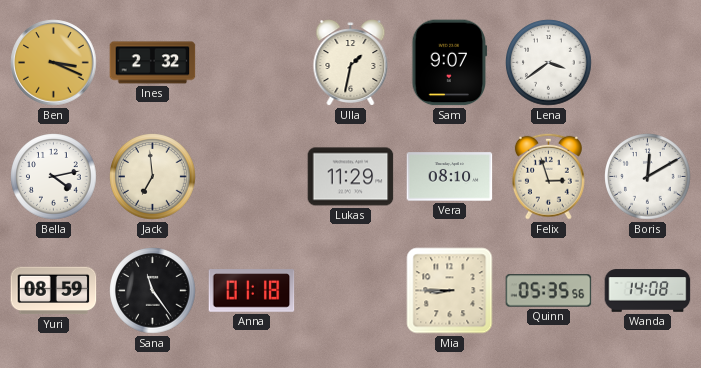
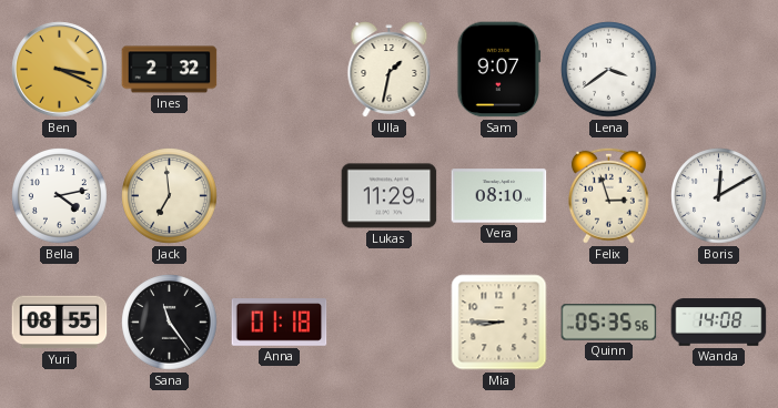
Yuri: 08:59 -> 08:55 (60, 323)
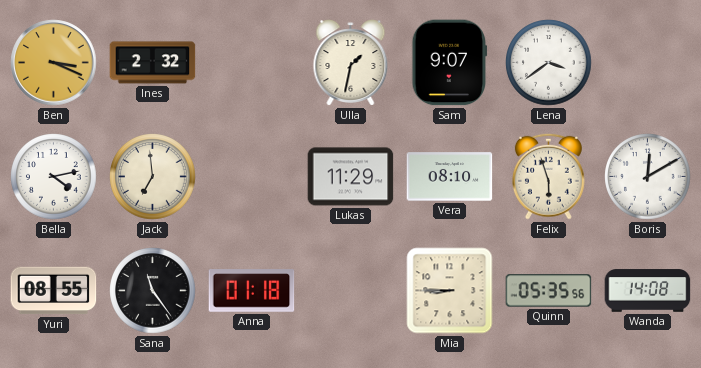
Felix: 2:57 -> 5:57 (548, 176)
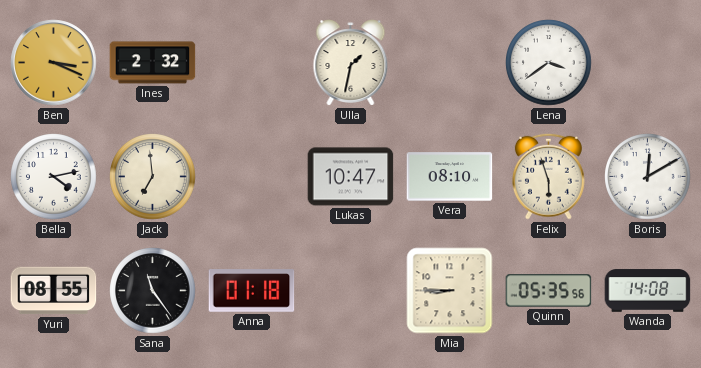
Sam: 9:07 -> none (450, 63)
Lukas: 11:29 -> 10:47 (351, 177)
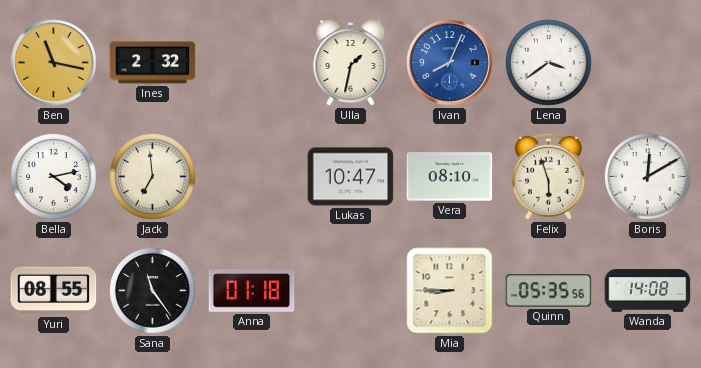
Ben: 3:19 -> 11:17 (54, 63)
Ivan: none -> 8:04 (450, 63)
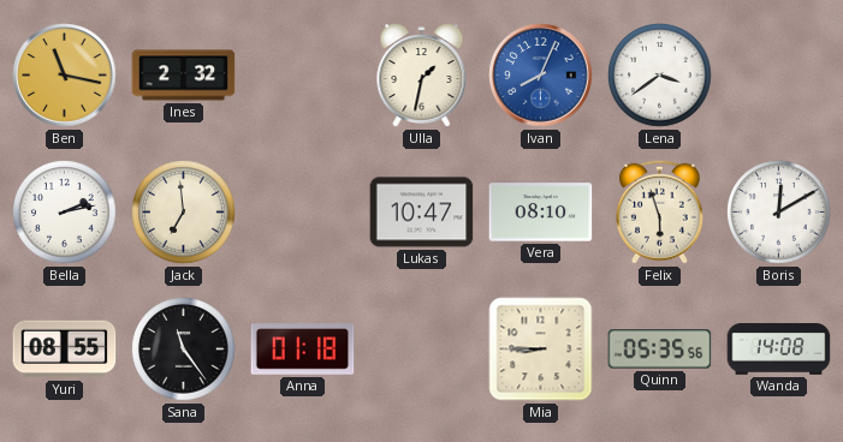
Bella: 4:13 -> 2:13 (65, 213)
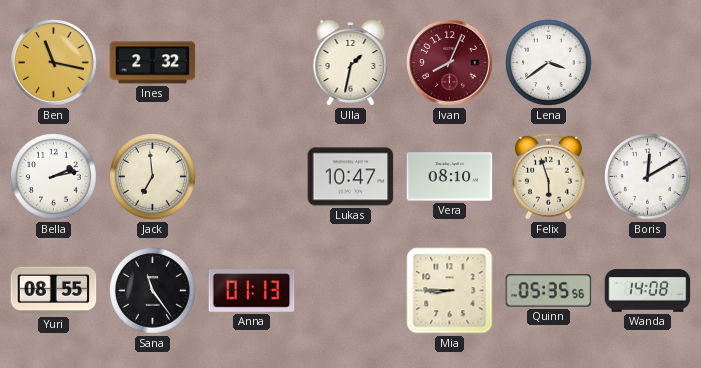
Ivan dial: blue -> burgundy (450, 63)
Anna: 01:18 -> 01:13 (252, 291)
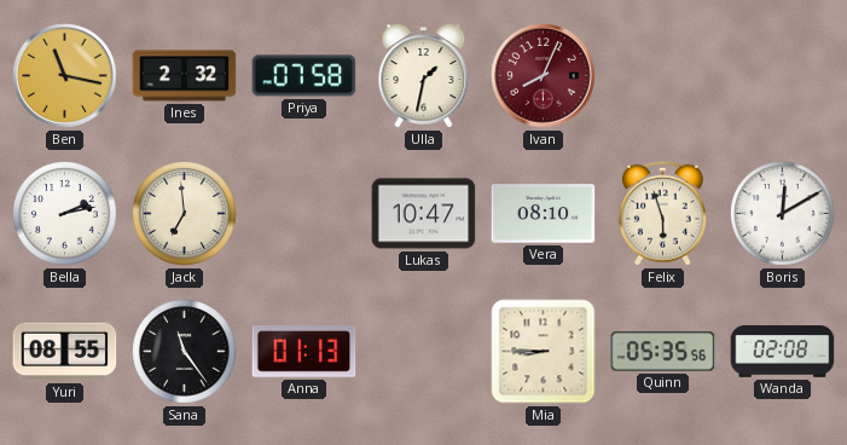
Priya: none -> 07:58 (304, 76)
Lena: 3:39 -> none (549, 63)
Wanda: 14:08 -> 02:08 (783, 352)
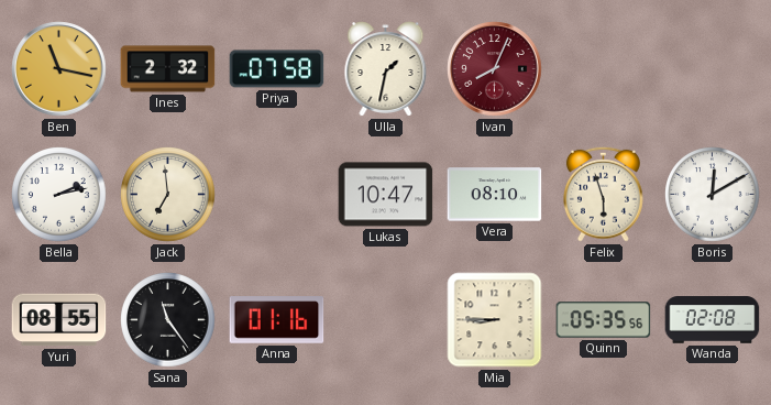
Anna: 01:13 -> 01:16 (277, 320)
